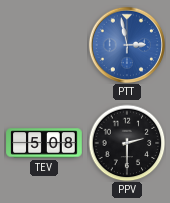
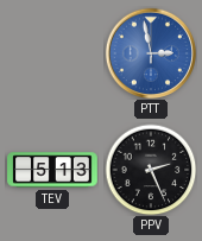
TEV: 5:08 -> 5:13 (52, 170)
PPV: 2:30 -> 2:26 (151, 170)
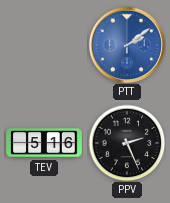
PTT: 2:58 -> 2:09 (126, 44)
TEV: 5:13 -> 5:16 (44, 143)
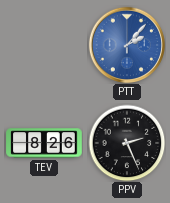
PTT: 2:09 -> 2:07 (126, 44)
TEV: 5:16 -> 8:26 (44, 143)
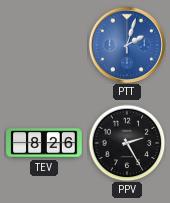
PTT: 2:07 -> 2:03 (126, 44)
PPV: 2:26 -> 2:25 (127, 143)
